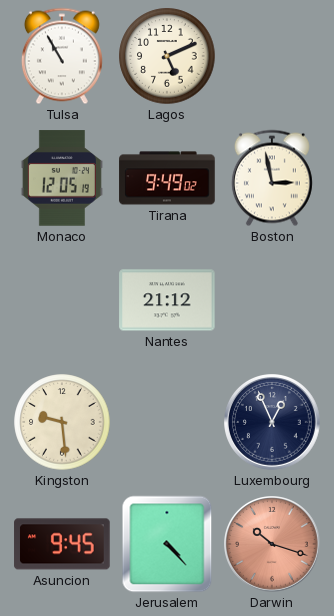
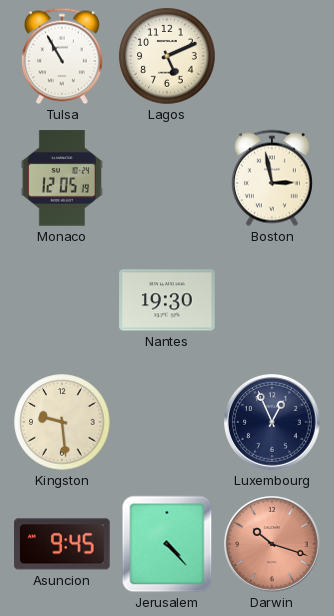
Tirana: 9:49 -> none (167, 178)
Nantes: 21:12 -> 19:30 (167, 300)
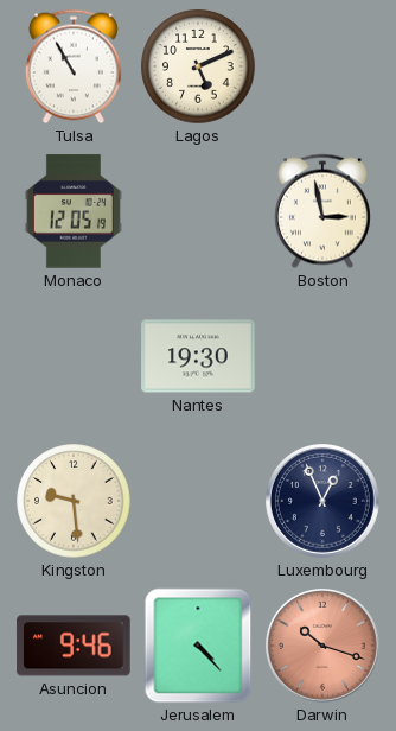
Asuncion: 9:45 -> 9:46 (74, 646)
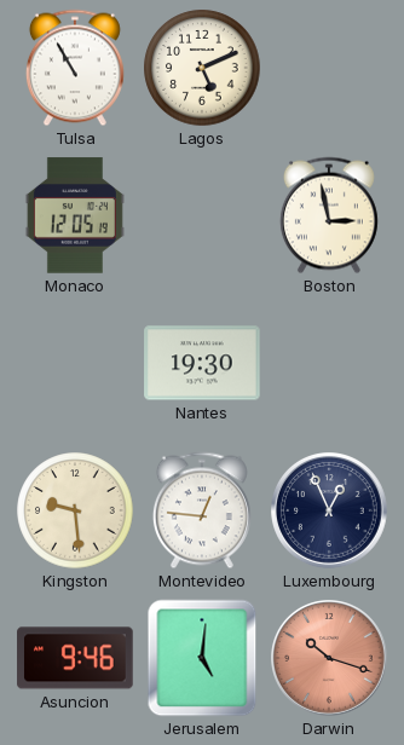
Montevideo: none -> 12:46 (202, 510)
Jerusalem: 4:23 -> 5:01 (202, 658)
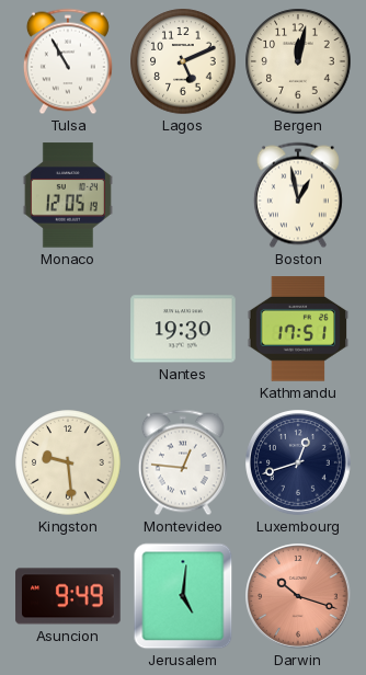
Bergen: none -> 12:02 (298, 61)
Boston: 2:58 -> 12:58 (298, 195)
Kathmandu: none -> 17:51 (298, 329)
Luxembourg: 12:56 -> 12:42 (299, 464)
Asuncion: 9:46 -> 9:49 (68, 596)
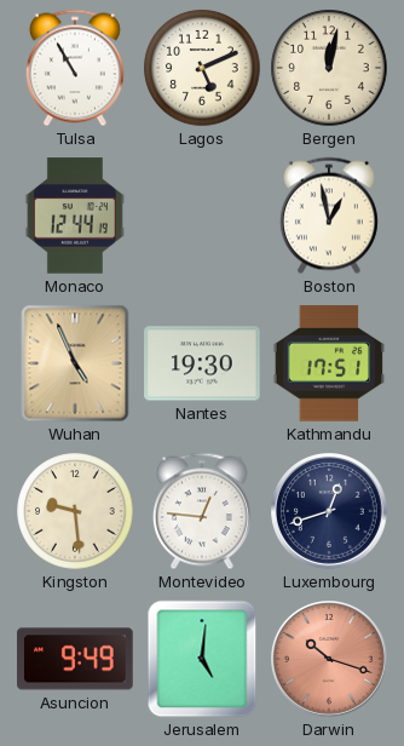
Monaco: 12:05 -> 12:44 (75, 216)
Wuhan: none -> 4:56 (75, 363)
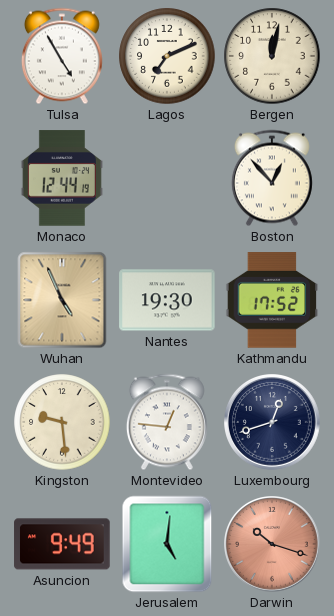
Tulsa: 10:55 -> 4:55 (62, 56)
Lagos: 5:11 -> 7:11 (167, 56)
Boston: 12:58 -> 12:53 (272, 178)
Kathmandu: 17:51 -> 17:52 (272, 300)
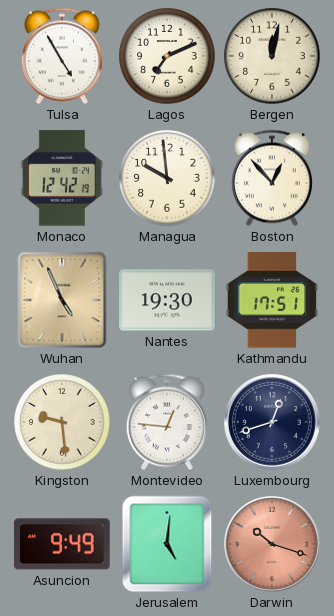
Monaco: 12:44 -> 12:42 (62, 178)
Managua: none -> 9:59 (167, 178)
Kathmandu: 17:52 -> 17:51 (272, 300)
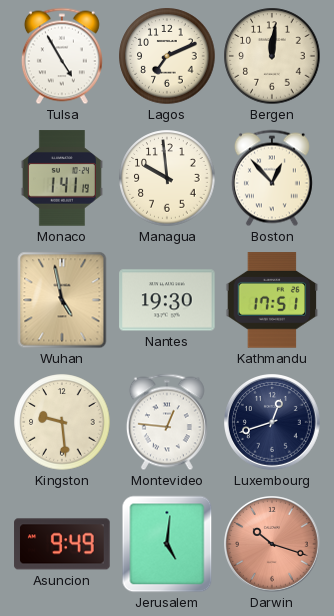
Bergen: 12:02 -> 12:01 (272, 56)
Monaco: 12:42 -> 1:41 (62, 178)
Wuhan: 4:56 -> 4:58 (62, 300)
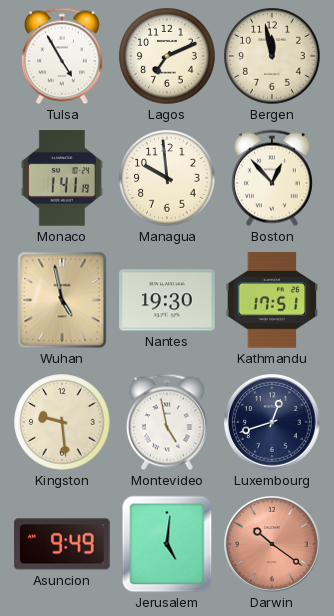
Bergen: 12:01 -> 11:58 (272, 56)
Montevideo: 12:46 -> 4:58 (167, 422)
Darwin: 10:18 -> 10:21 (273, 545)
